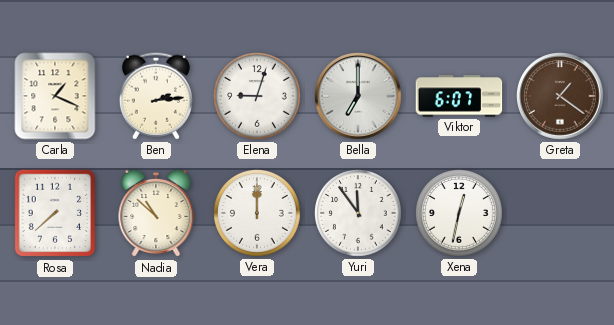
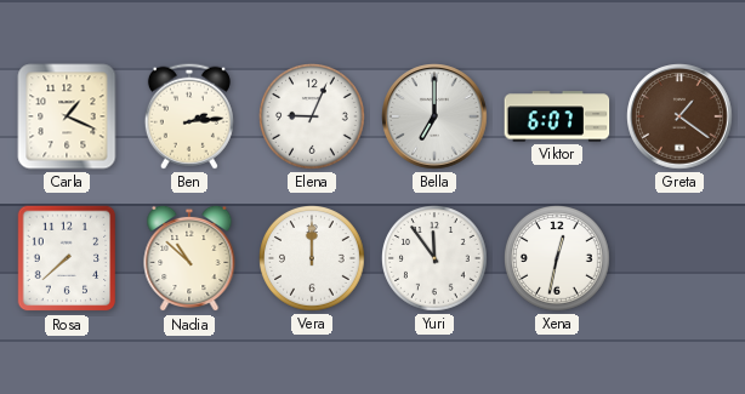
Elena: 9:03 -> 9:04 (313, 118)
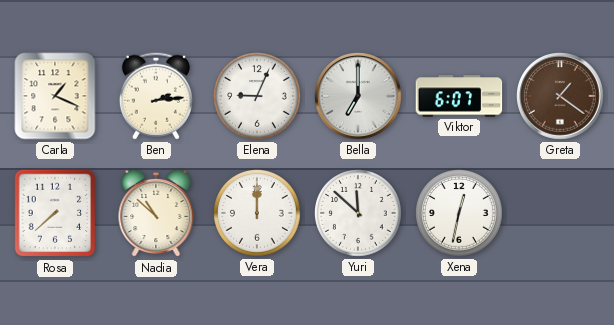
Yuri: 11:54 -> 11:52 (359, 214)
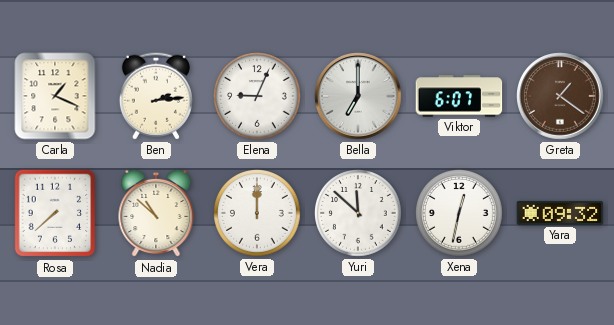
Yara: none -> 09:32 (560, 213)
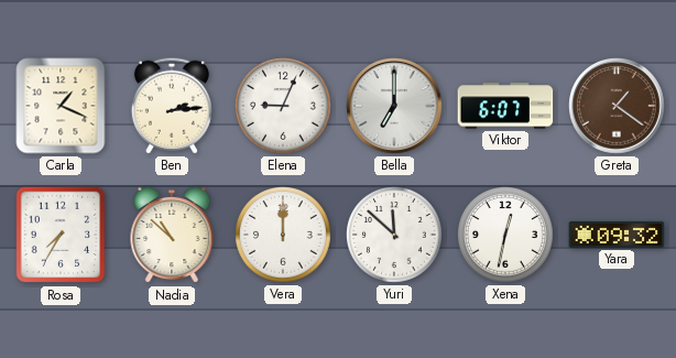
Rosa: 7:38 -> 7:35 (61, 235)
